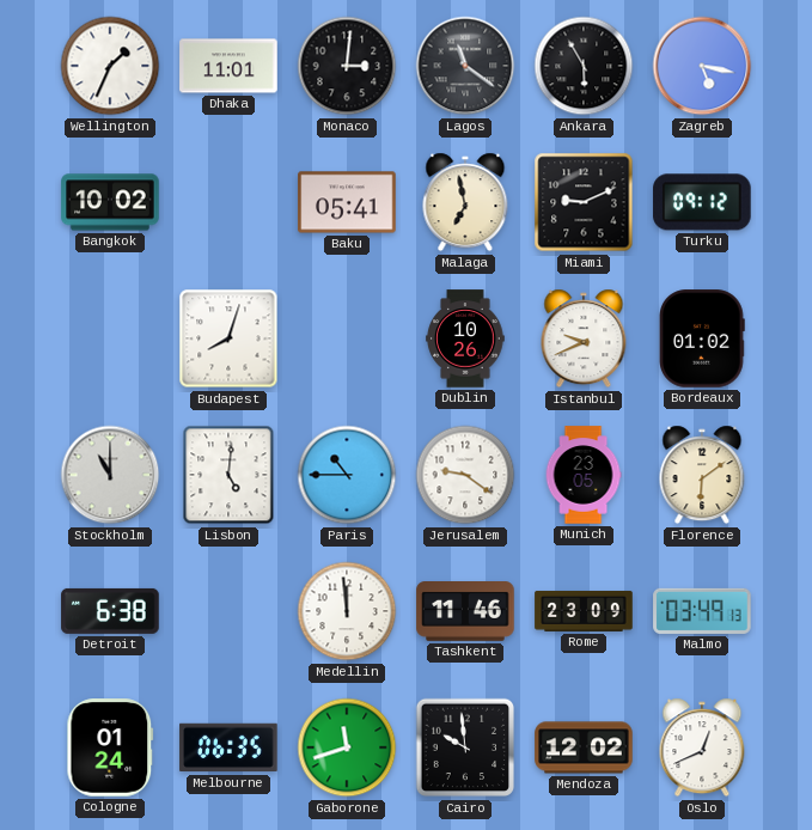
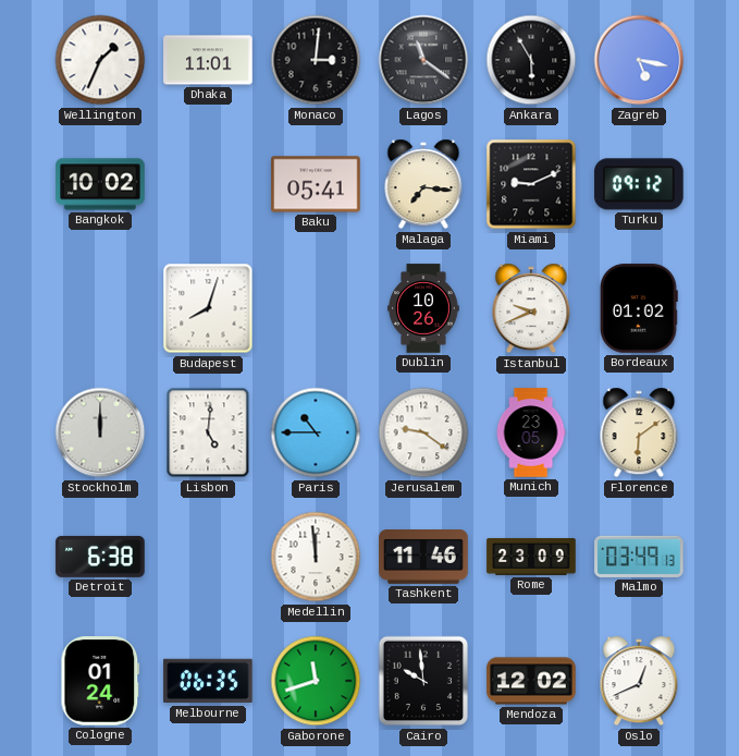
Malaga: 6:58 -> 7:16 (423, 184)
Stockholm: 11:00 -> 12:00 (100, 432)
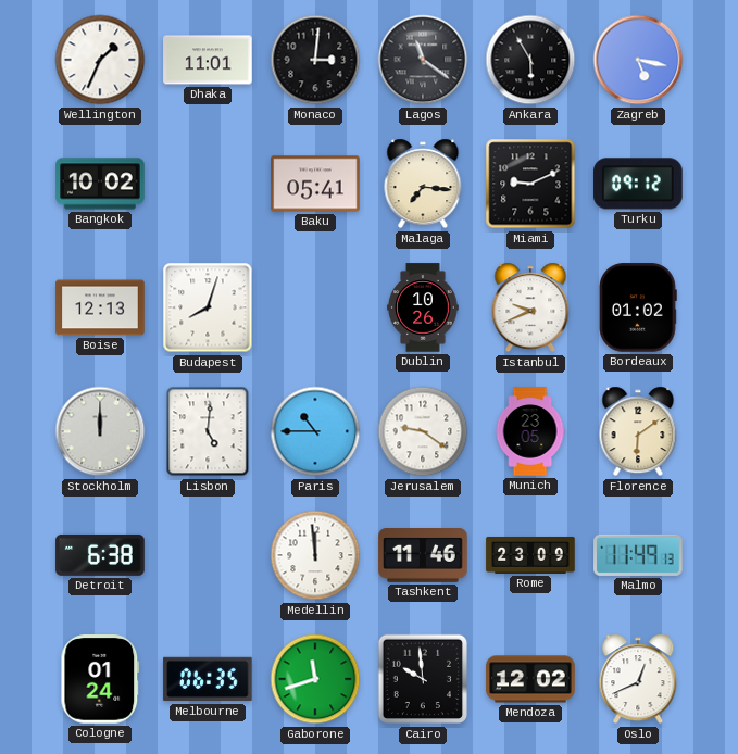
Boise: none -> 12:13 (100, 307)
Malmo: 03:49 -> 11:49 (638, 555)
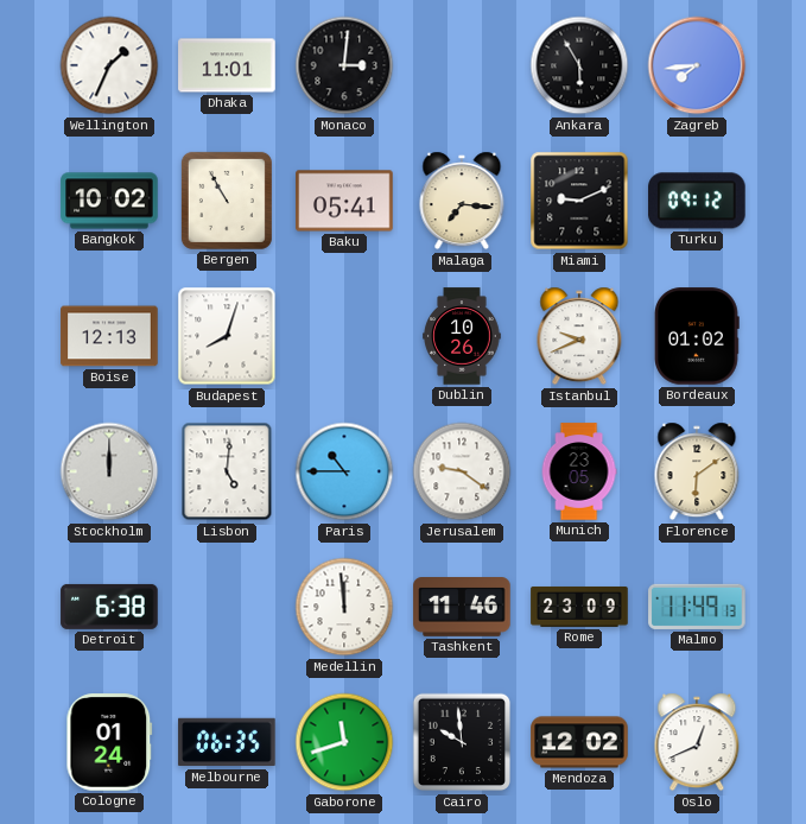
Lagos: 11:21 -> none (423, 60)
Zagreb: 5:17 -> 7:44 (697, 65)
Bergen: none -> 10:55 (227, 201)
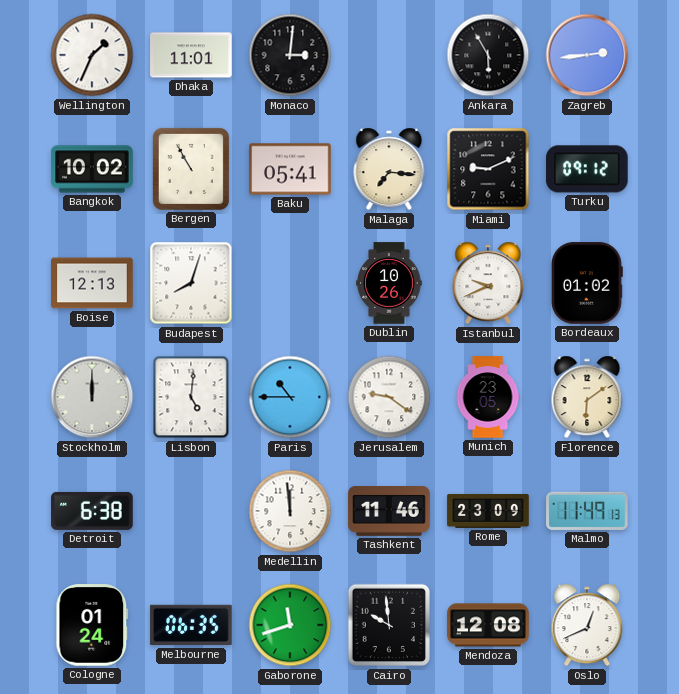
Zagreb: 7:44 -> 2:44 (587, 55)
Mendoza: 12:02 -> 12:08 (488, 625)
